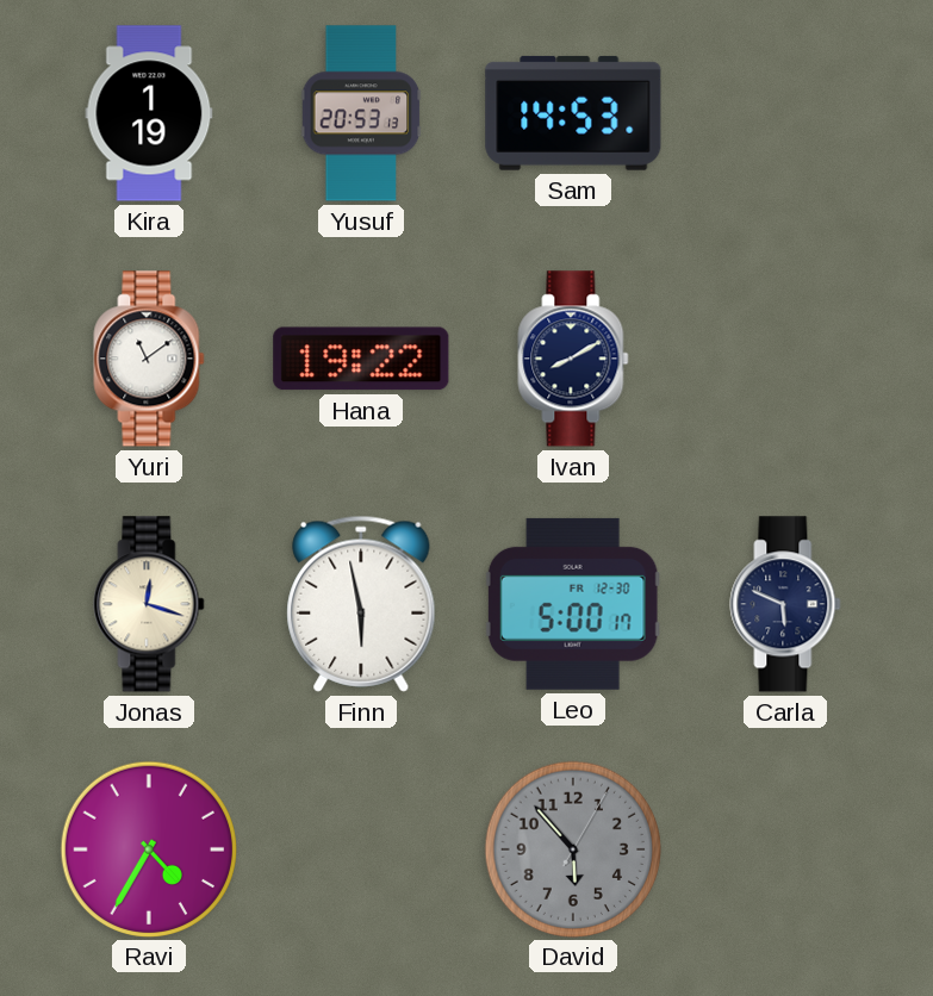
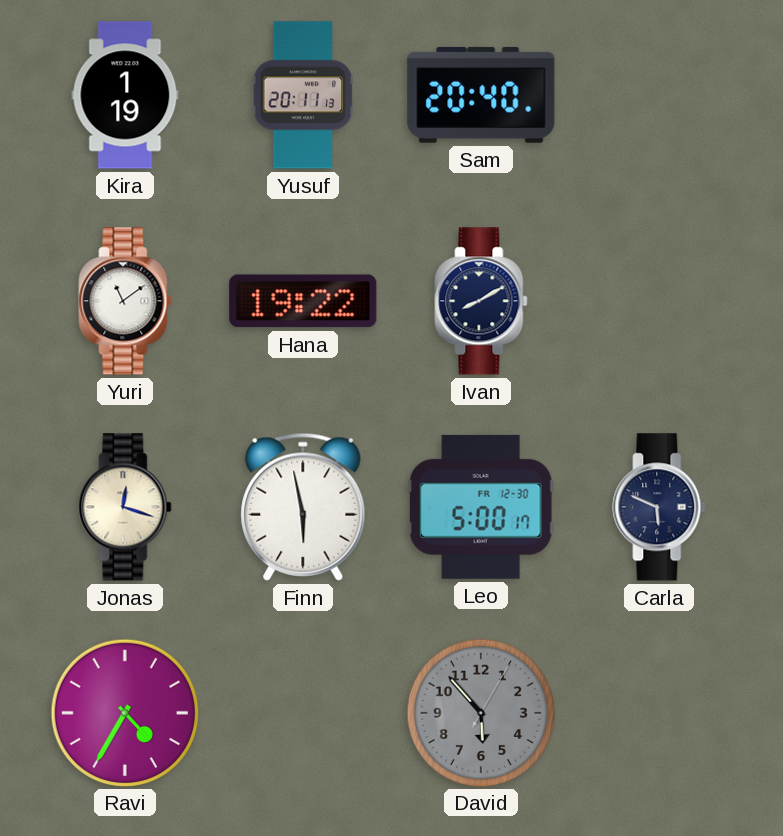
Yusuf: 20:53 -> 20:11 (303, 95)
Sam: 14:53 -> 20:40 (481, 95)
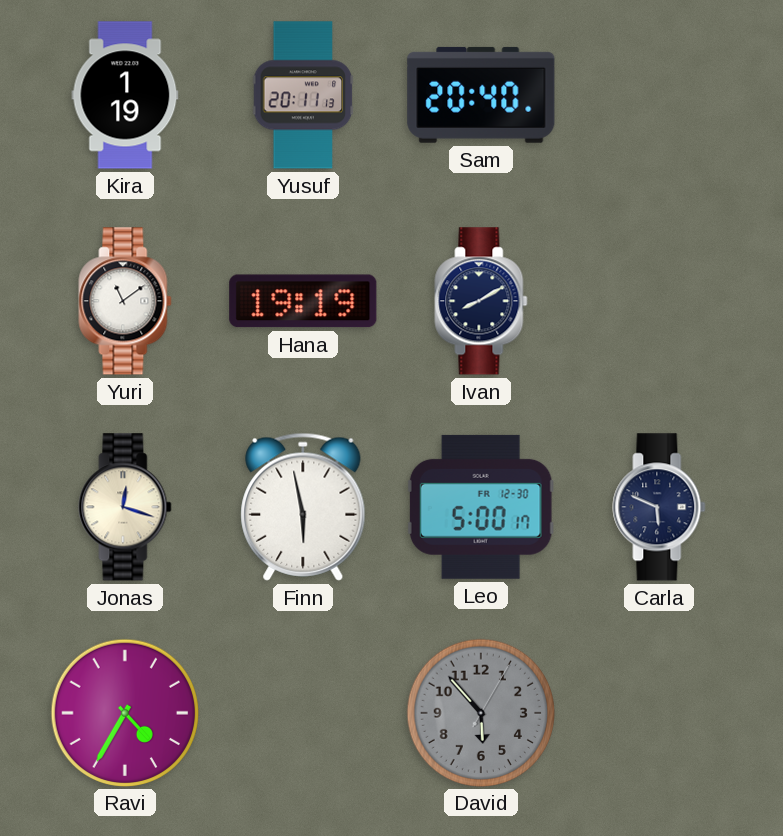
Hana: 19:22 -> 19:19 (303, 301)
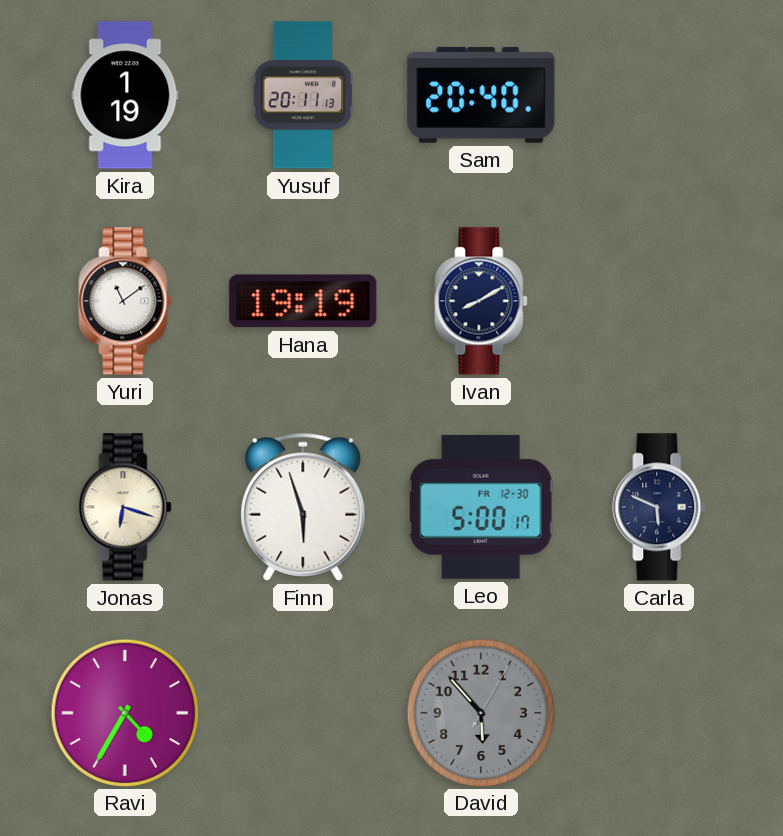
Jonas: 12:18 -> 6:18 (125, 507)
Finn: 5:58 -> 5:57 (303, 507)
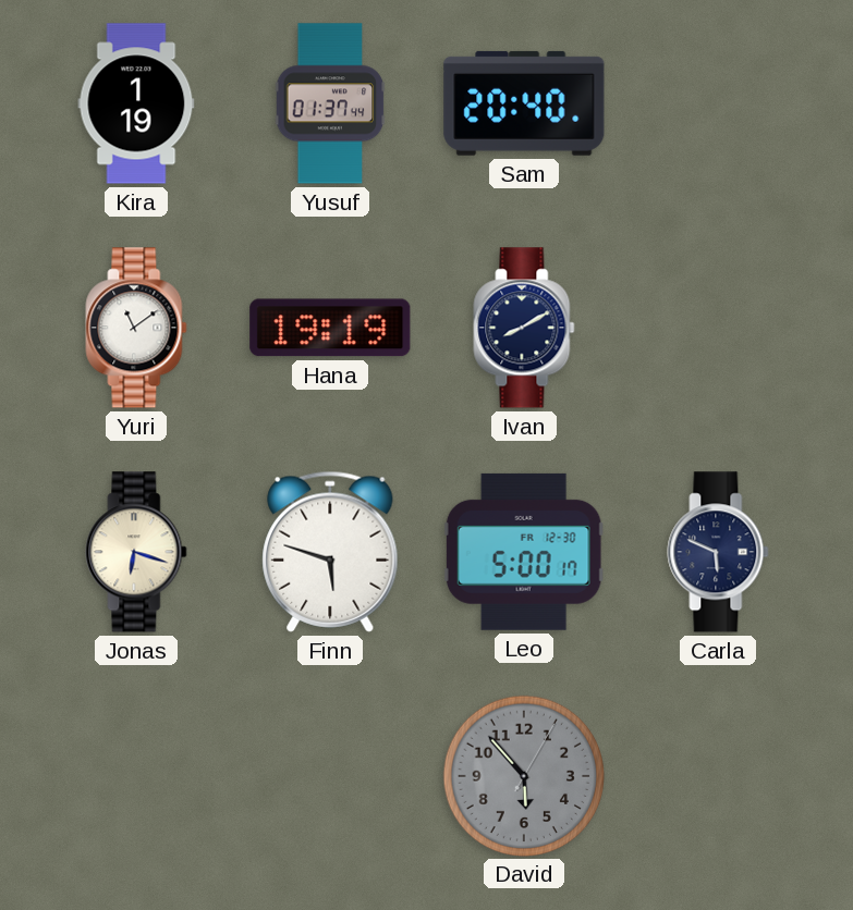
Yusuf: 20:11 -> 01:37 (330, 103)
Finn: 5:57 -> 5:48 (330, 552)
Ravi: 4:35 -> none (124, 712)
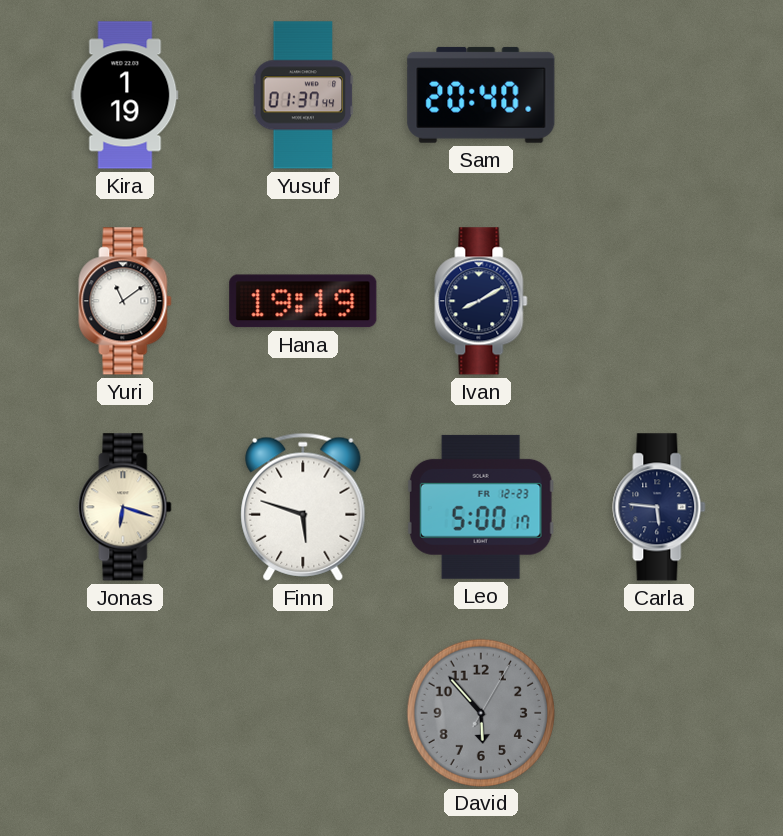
Leo date: FR 12-30 -> FR 12-23 (481, 507)
Carla: 5:49 -> 5:46 (659, 507)
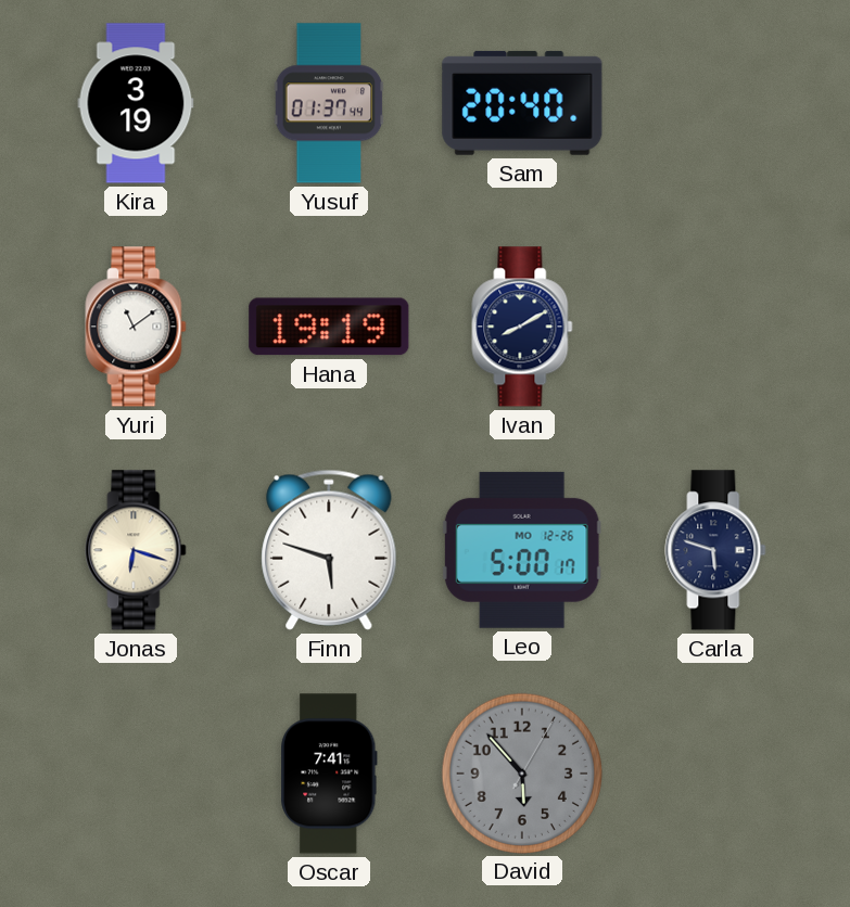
Kira: 1:19 -> 3:19 (136, 103)
Leo date: FR 12-23 -> MO 12-26 (522, 550)
Carla: 5:46 -> 5:48 (715, 550)
Oscar: none -> 7:41 (329, 774)
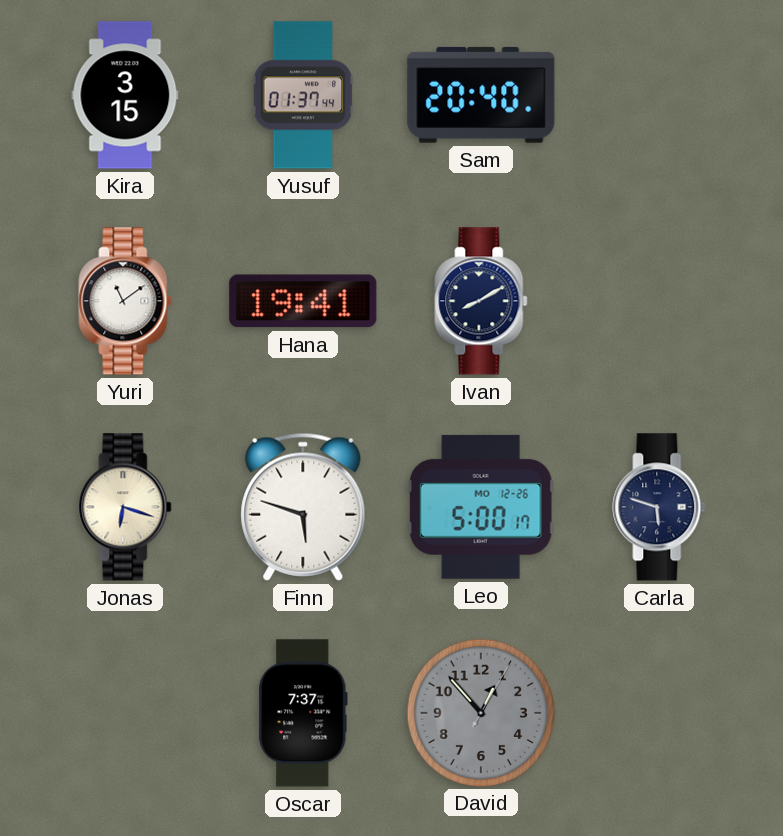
Kira: 3:19 -> 3:15 (125, 95)
Hana: 19:19 -> 19:41 (303, 301)
Oscar: 7:41 -> 7:37 (303, 713)
David: 5:53 -> 12:53 (480, 712)
